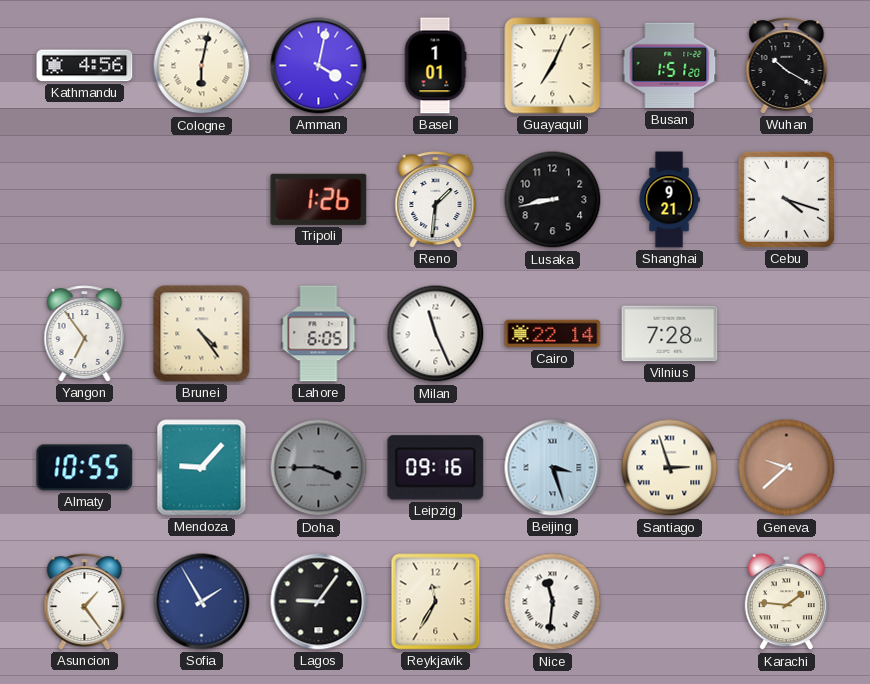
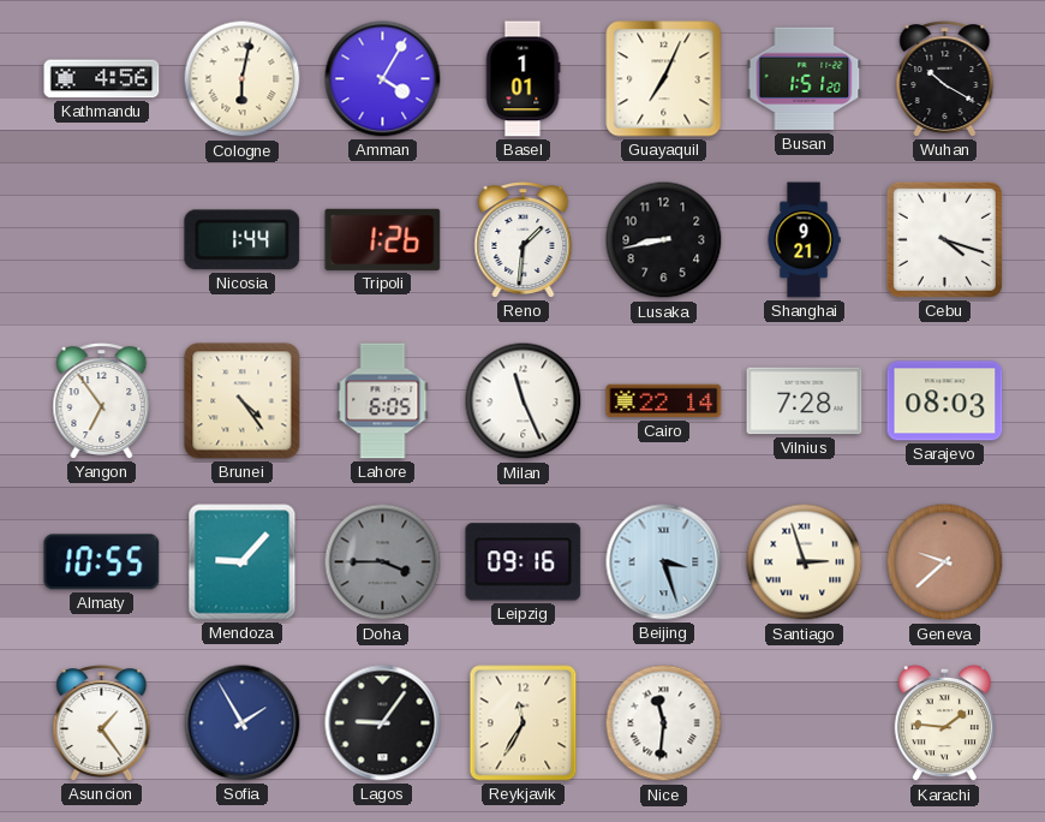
Amman: 4:02 -> 4:05 (383, 79)
Nicosia: none -> 1:44 (243, 240)
Sarajevo: none -> 08:03 (945, 401)
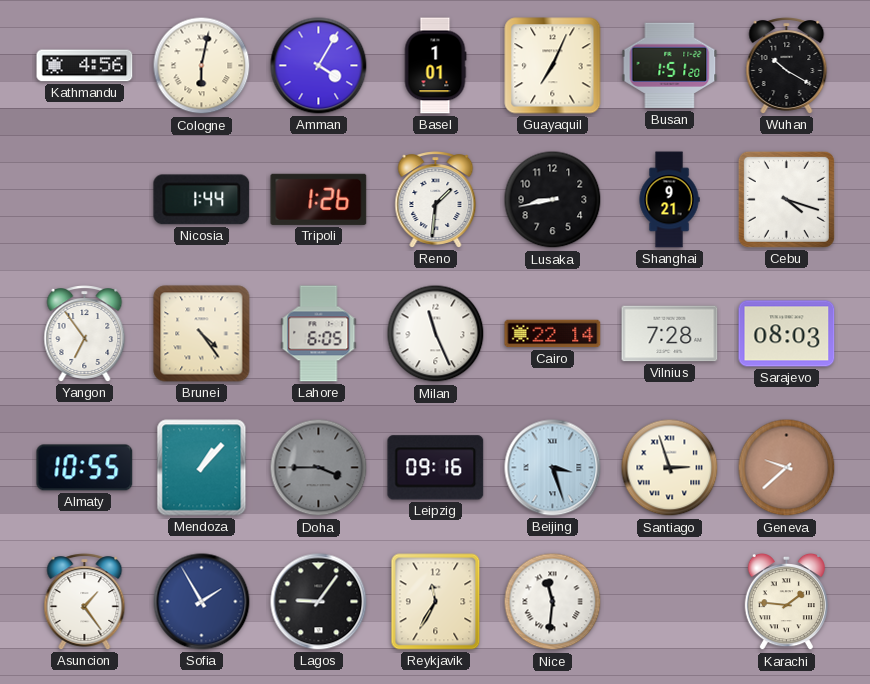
Mendoza: 9:07 -> 1:07 (202, 468)
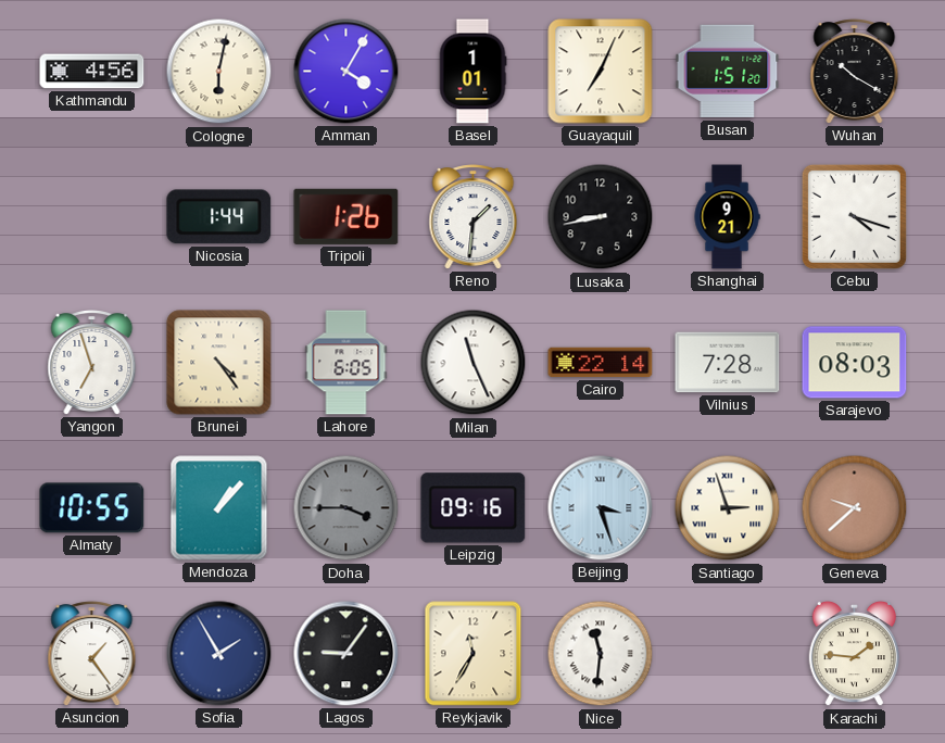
Yangon: 6:54 -> 6:57 (92, 363)
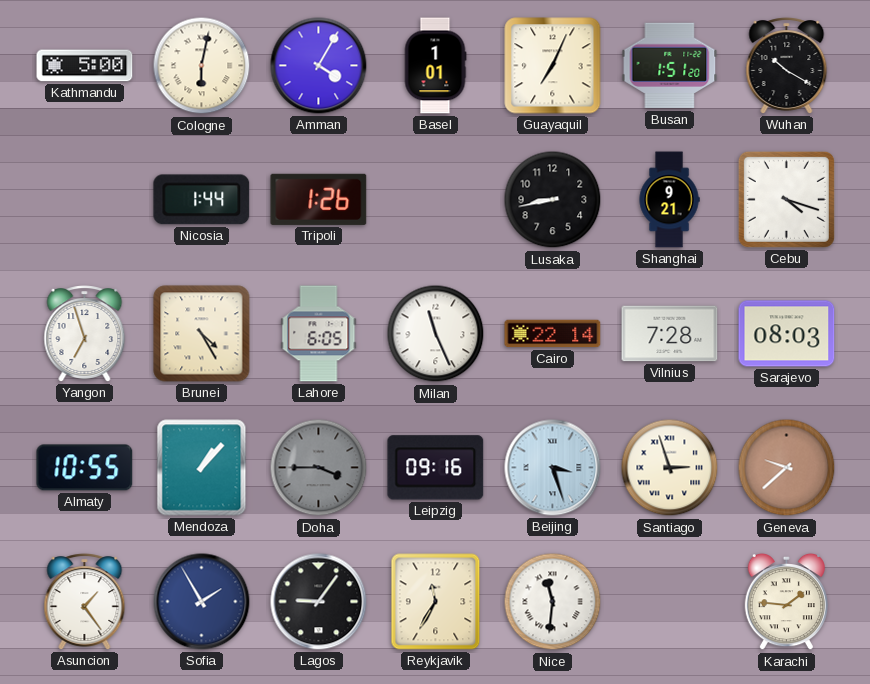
Kathmandu: 4:56 -> 5:00 (85, 66)
Reno: 1:31 -> none (474, 217)
Brunei: 4:24 -> 4:25 (202, 334)
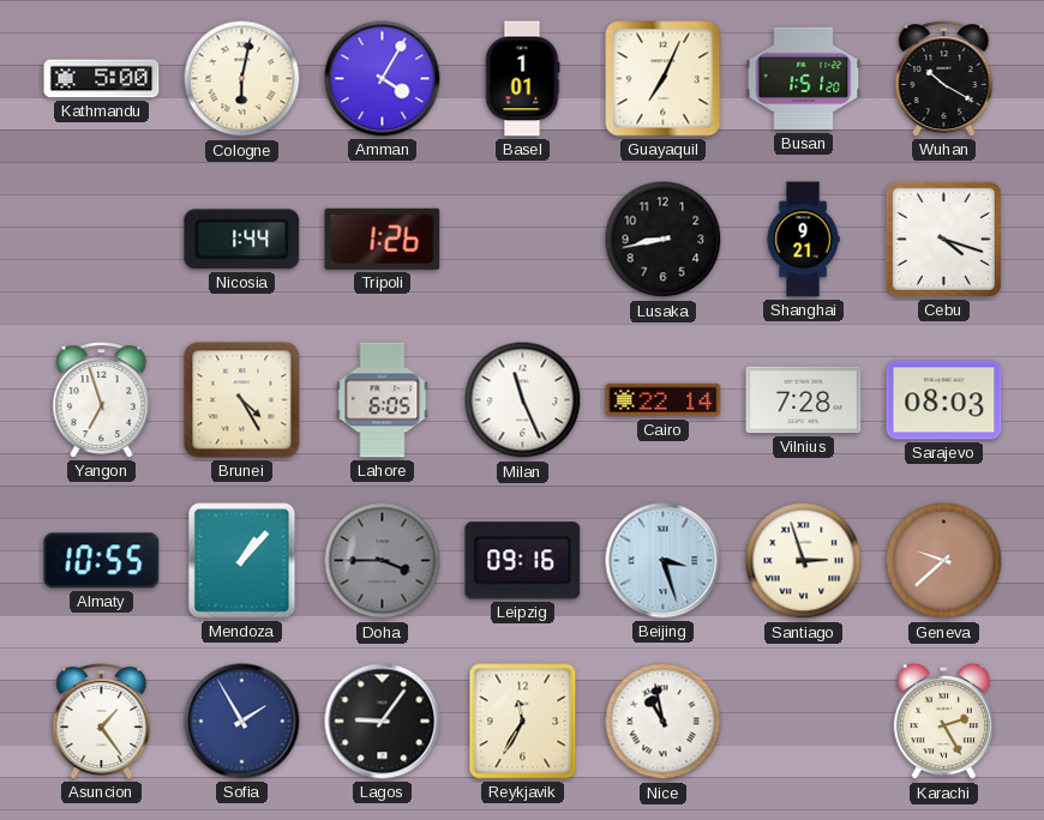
Nice: 11:31 -> 10:58 (664, 722)
Karachi: 1:46 -> 2:25 (943, 722)
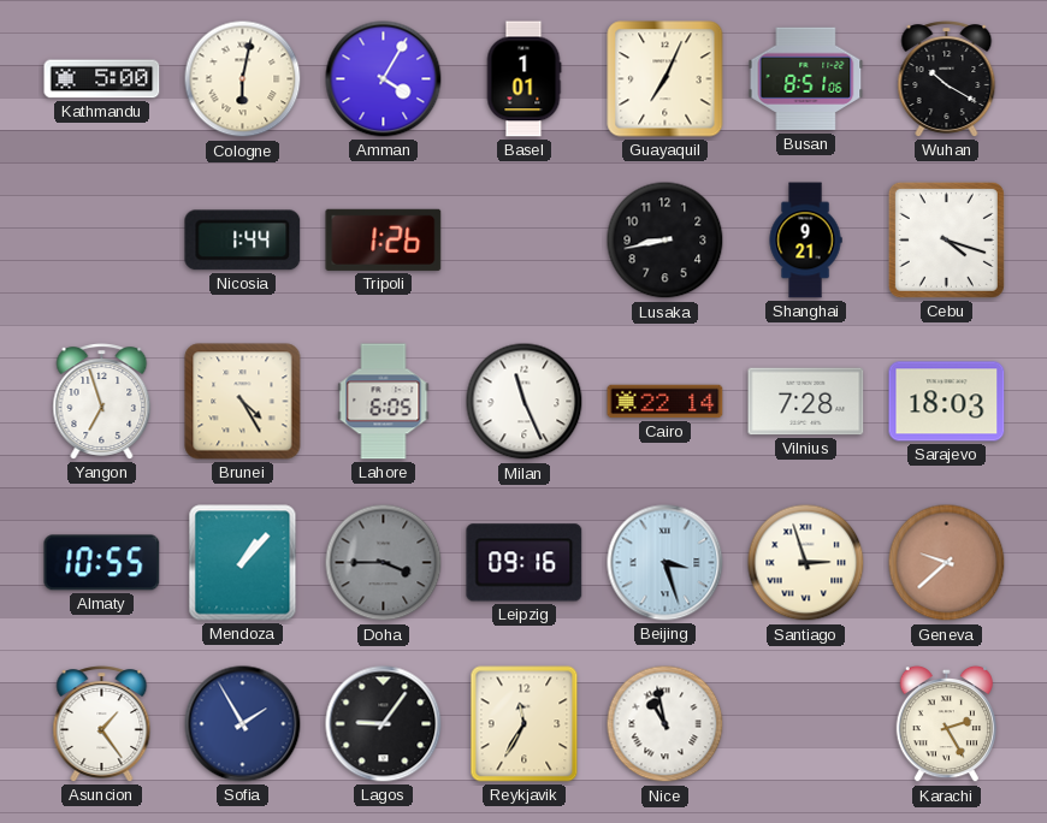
Busan: 1:51 -> 8:51 (806, 79)
Sarajevo: 08:03 -> 18:03 (947, 402)
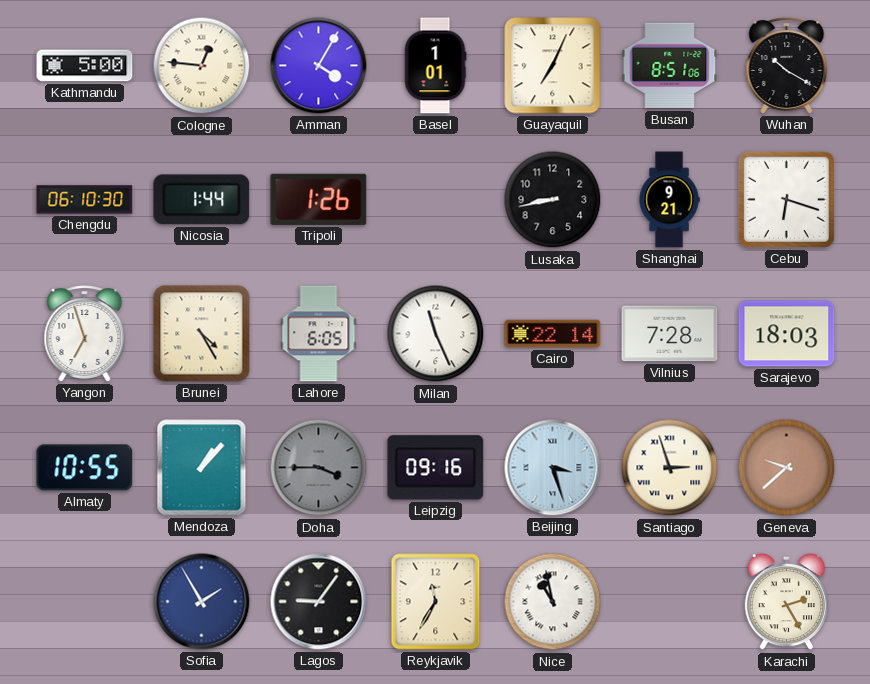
Cologne: 6:02 -> 12:46 (202, 66)
Chengdu: none -> 06:10 (85, 200)
Cebu: 4:18 -> 6:18 (786, 199)
Asuncion: 1:24 -> none (102, 724)
